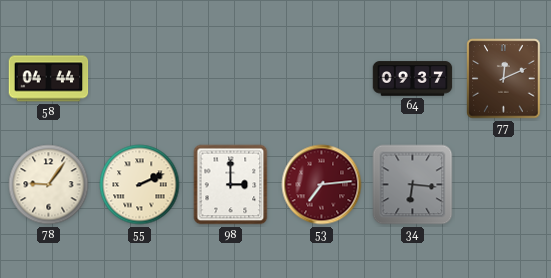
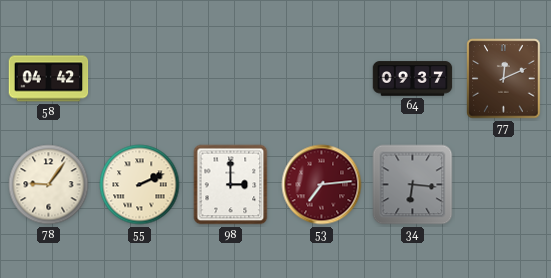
58: 04:44 -> 04:42 (49, 79)
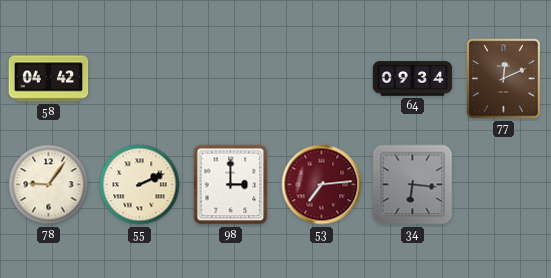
64: 09:37 -> 09:34 (413, 79)
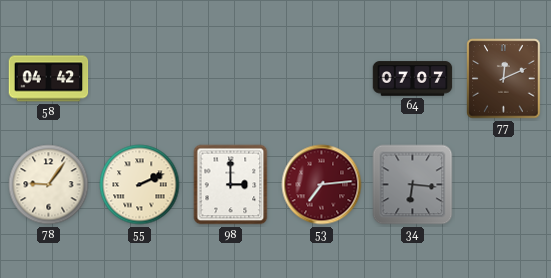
64: 09:34 -> 07:07 (413, 79)
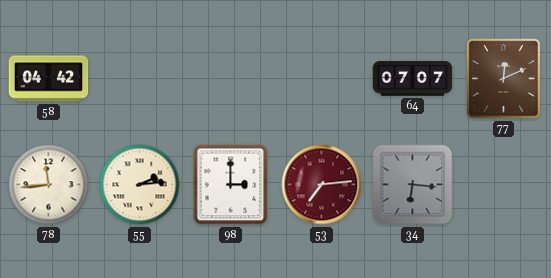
78: 9:06 -> 11:44 (49, 185)
55: 2:11 -> 2:14 (140, 185)
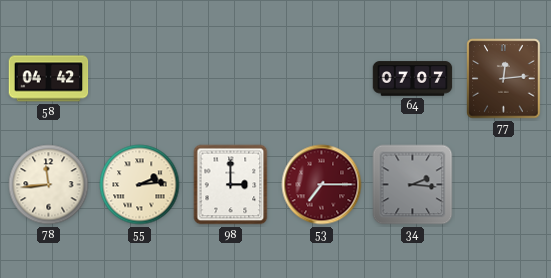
77: 12:11 -> 12:14 (504, 79)
53: 7:14 -> 7:15 (322, 185)
34: 6:16 -> 2:16 (413, 185)
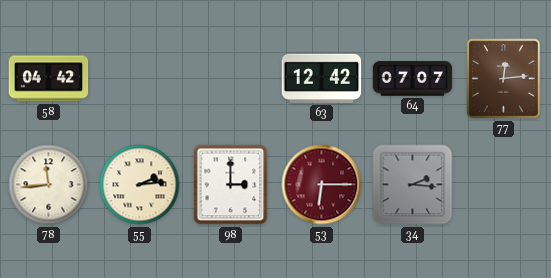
63: none -> 12:42 (322, 78)
53: 7:15 -> 6:15 (322, 185)
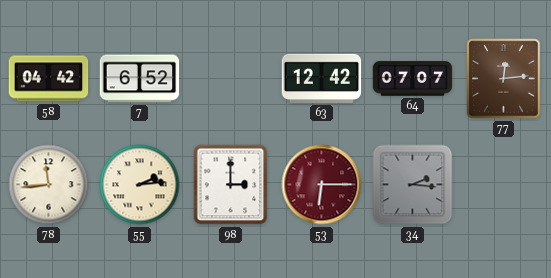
7: none -> 6:52 (140, 79)
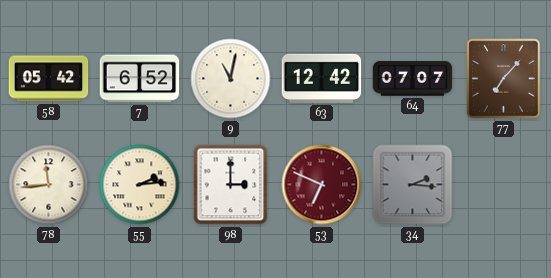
58: 04:42 -> 05:42 (49, 79)
9: none -> 11:02 (231, 79)
77: 12:14 -> 7:07 (504, 79)
53: 6:15 -> 6:49 (322, 185)
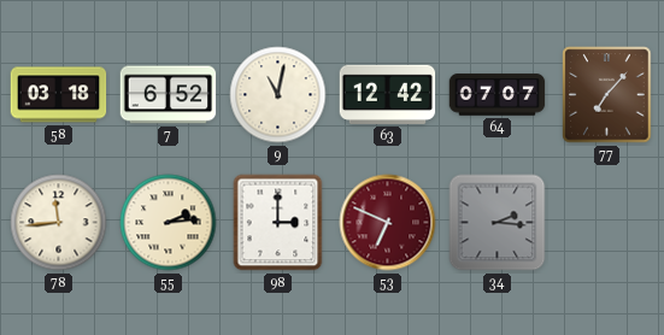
58: 05:42 -> 03:18 (59, 95)
